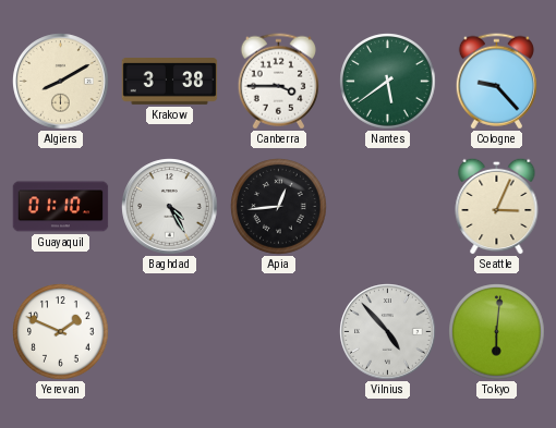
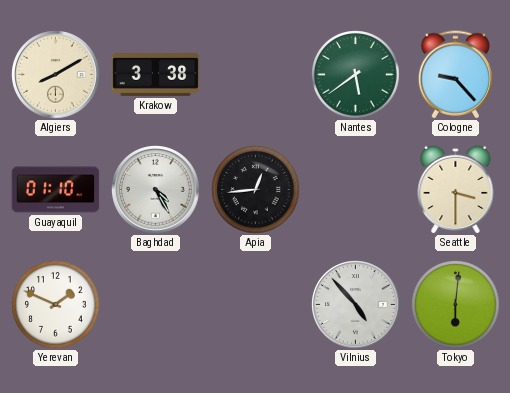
Canberra: 3:45 -> none (278, 82)
Seattle: 3:04 -> 3:30 (456, 189)
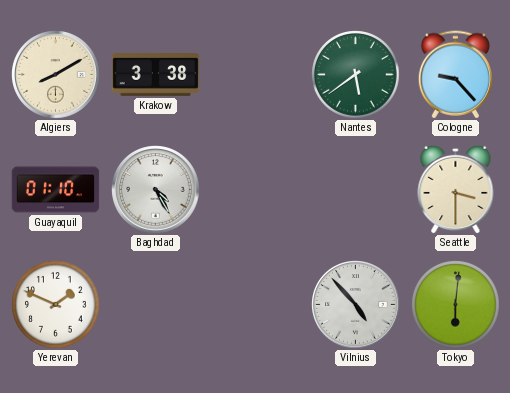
Apia: 12:44 -> none (256, 190)
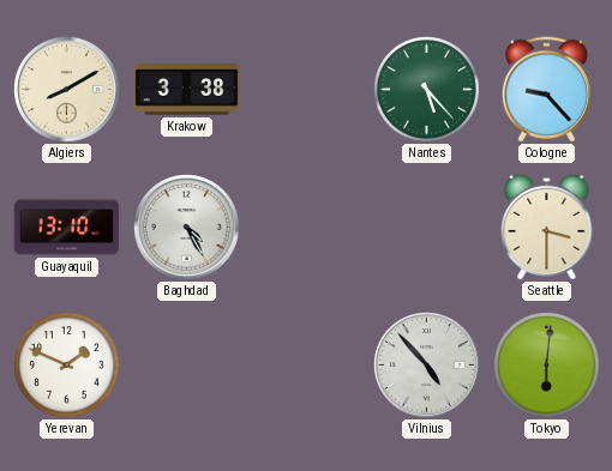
Nantes: 5:39 -> 5:23 (427, 90)
Guayaquil: 01:10 -> 13:10 (67, 228)
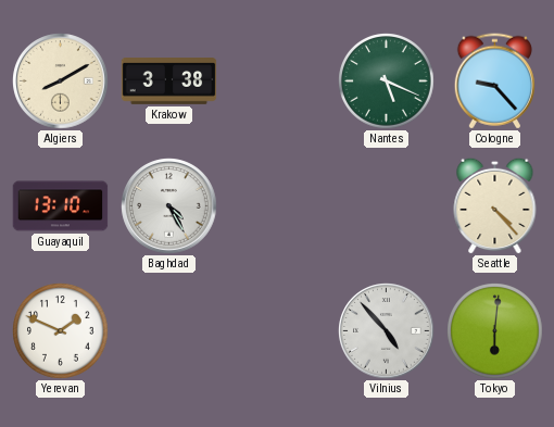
Nantes: 5:23 -> 5:19 (387, 81)
Seattle: 3:30 -> 4:23 (495, 205)
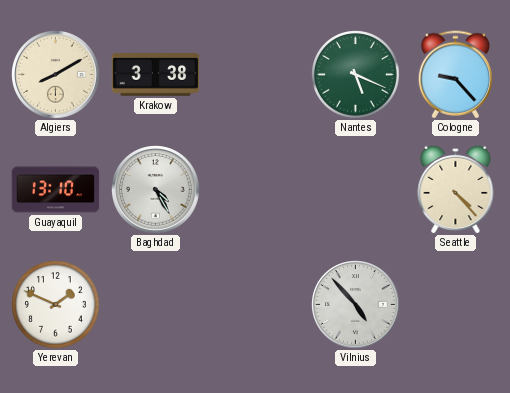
Tokyo: 6:01 -> none (495, 331)
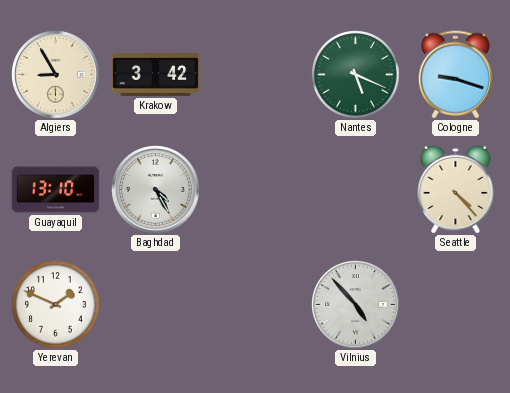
Algiers: 8:10 -> 8:55 (56, 75)
Krakow: 3:38 -> 3:42 (156, 75)
Cologne: 9:23 -> 9:18 (455, 75)
